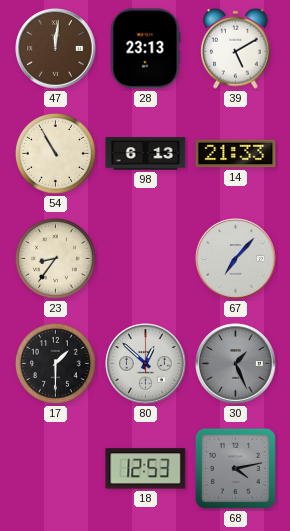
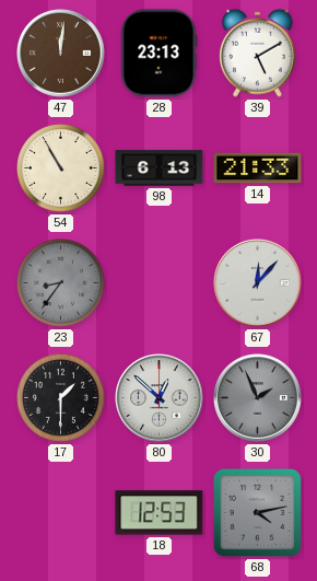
23 dial: cream -> grey (60, 282)
67: 7:07 -> 12:07 (258, 283)
30: 1:26 -> 1:56 (258, 398)
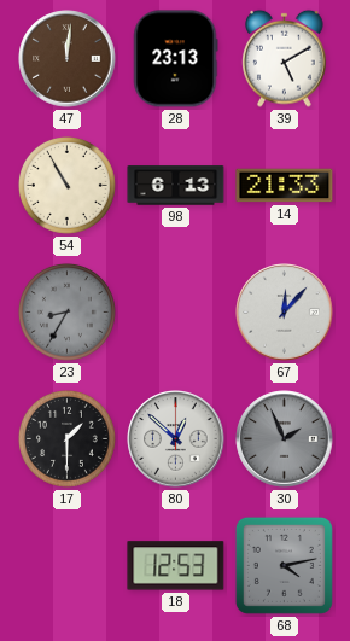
23: 8:36 -> 8:35 (66, 311)
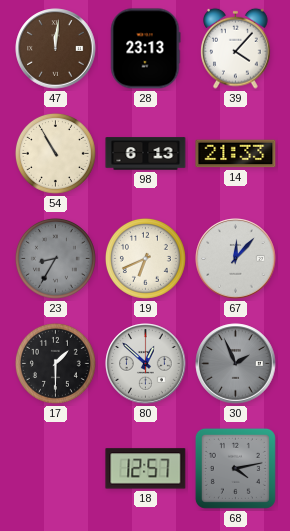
39: 5:10 -> 4:07 (236, 48)
19: none -> 6:41 (145, 258)
18: 12:53 -> 12:57 (146, 469)
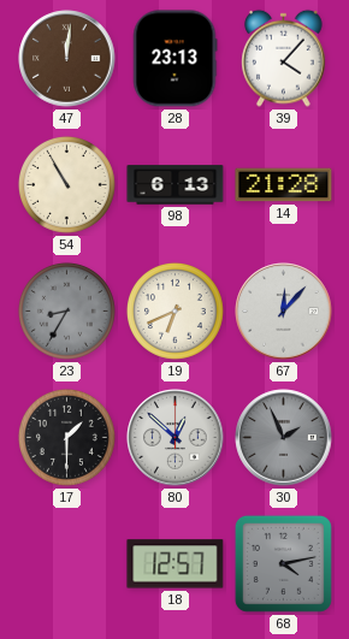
14: 21:33 -> 21:28 (284, 185)
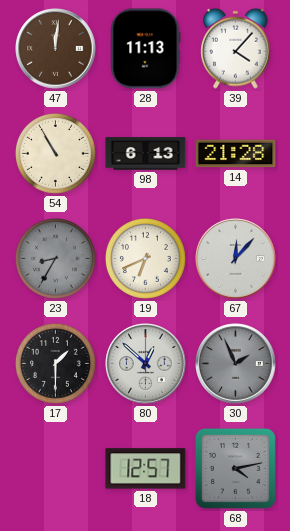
28: 23:13 -> 11:13 (145, 49)
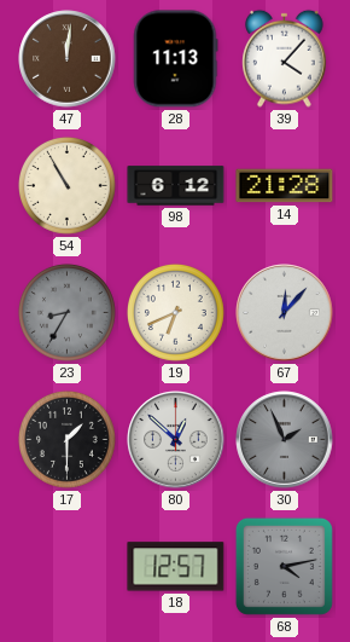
98: 6:13 -> 6:12 (176, 186)
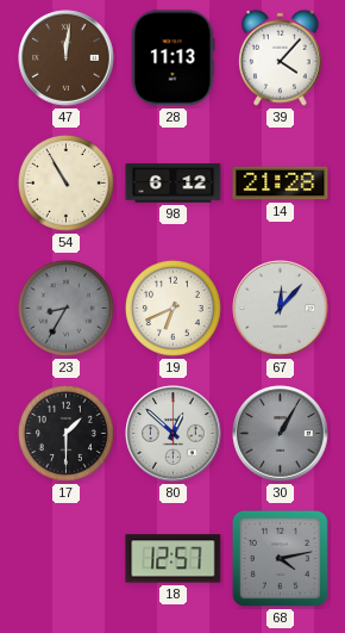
30: 1:56 -> 1:05 (281, 434)
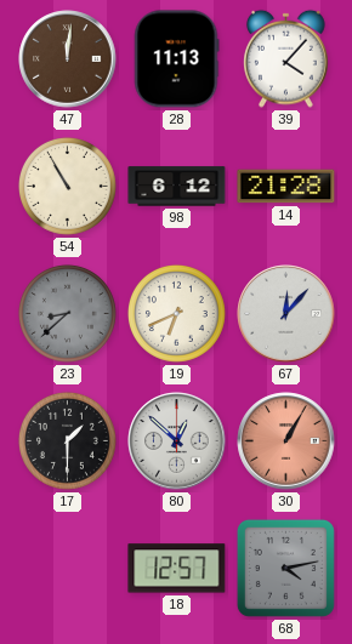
23: 8:35 -> 8:38 (67, 313)
30 dial: grey -> salmon (286, 441)
